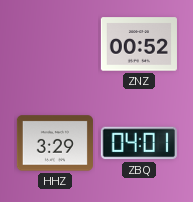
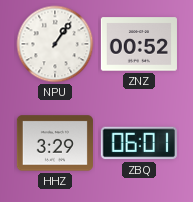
NPU: none -> 1:06 (55, 44)
ZBQ: 04:01 -> 06:01 (139, 143)
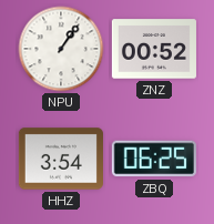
HHZ: 3:29 -> 3:54 (61, 159)
ZBQ: 06:01 -> 06:25 (154, 159)
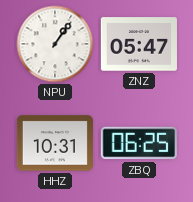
ZNZ: 00:52 -> 05:47 (139, 44)
HHZ: 3:54 -> 10:31 (55, 143)
